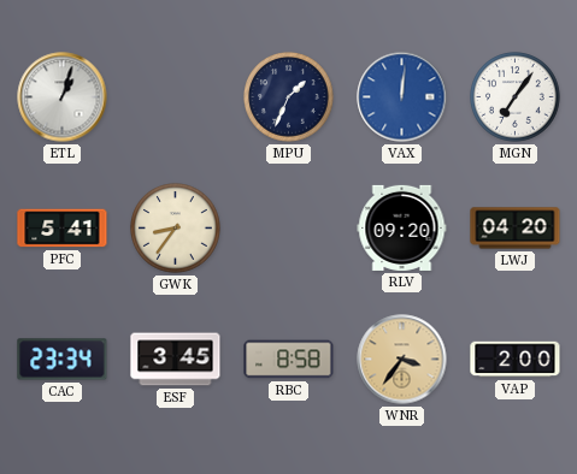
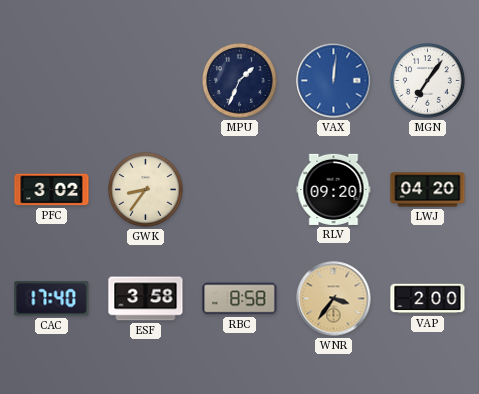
ETL: 1:03 -> none (63, 97)
PFC: 5:41 -> 3:02 (52, 190)
CAC: 23:34 -> 17:40 (52, 299)
ESF: 3:45 -> 3:58 (146, 299)
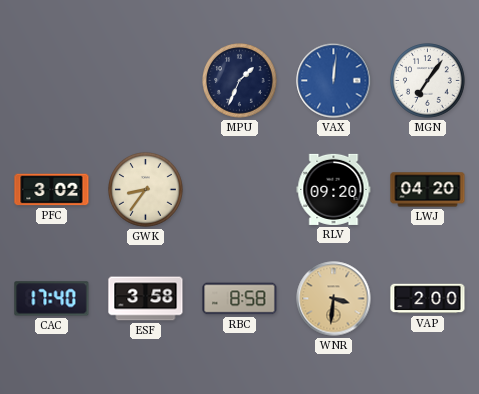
WNR: 3:36 -> 3:31 (334, 299)
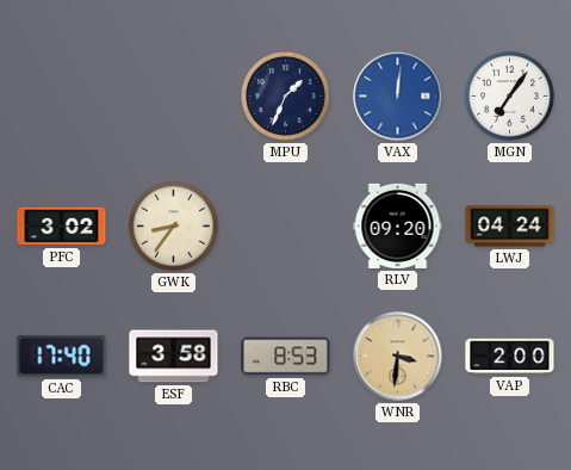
LWJ: 04:20 -> 04:24 (510, 227)
RBC: 8:58 -> 8:53 (286, 357)
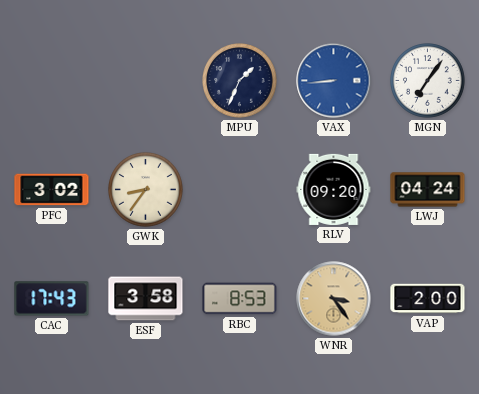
VAX: 12:01 -> 8:44 (334, 81)
CAC: 17:40 -> 17:43 (52, 299)
WNR: 3:31 -> 3:24 (334, 299)
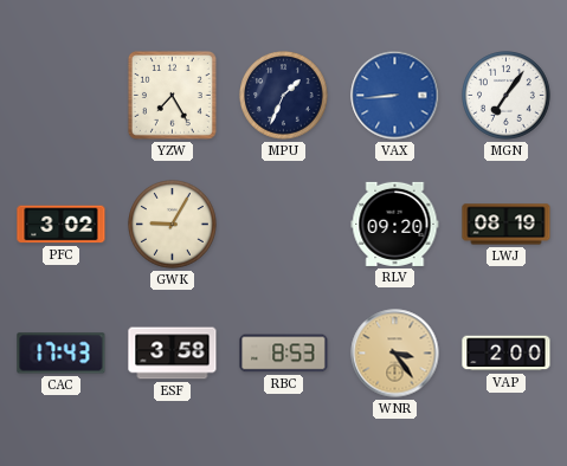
YZW: none -> 7:25 (172, 95)
GWK: 8:36 -> 9:05 (173, 225)
LWJ: 04:24 -> 08:19 (507, 225)
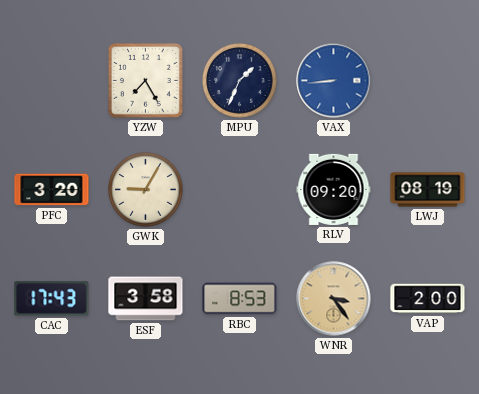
MGN: 7:06 -> none (507, 96)
PFC: 3:02 -> 3:20 (52, 190)
